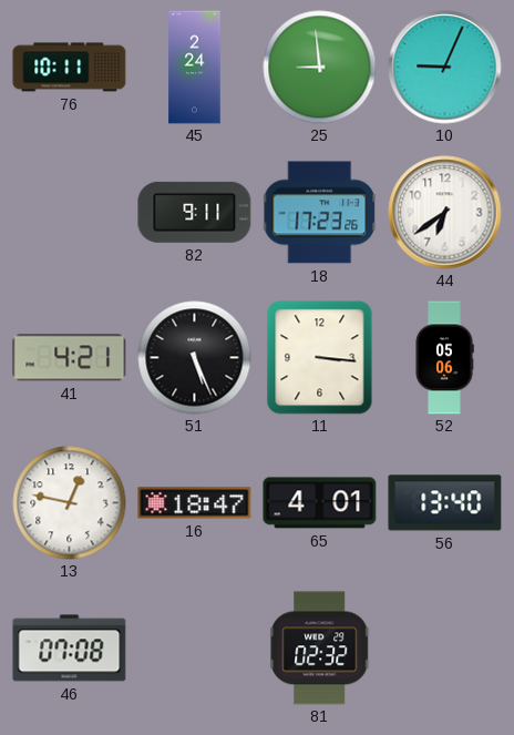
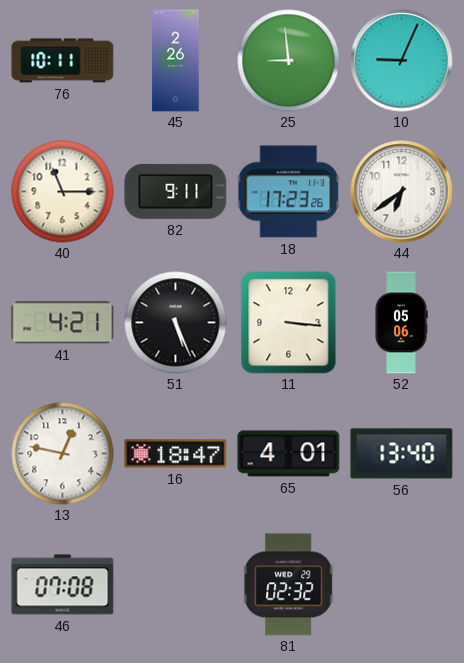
45: 2:24 -> 2:26 (176, 61)
40: none -> 11:15 (63, 192)
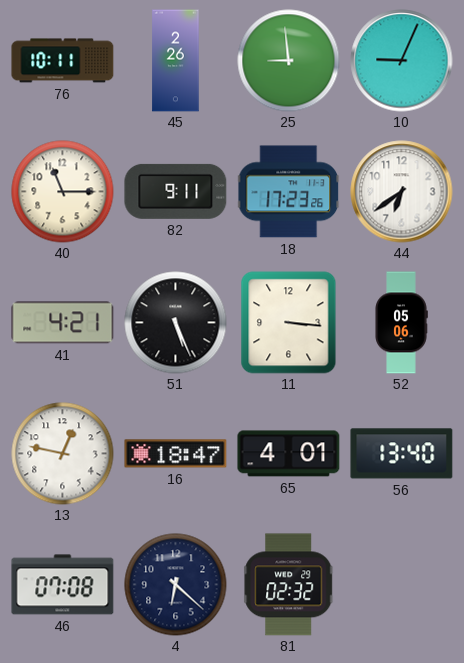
4: none -> 6:22 (176, 585)
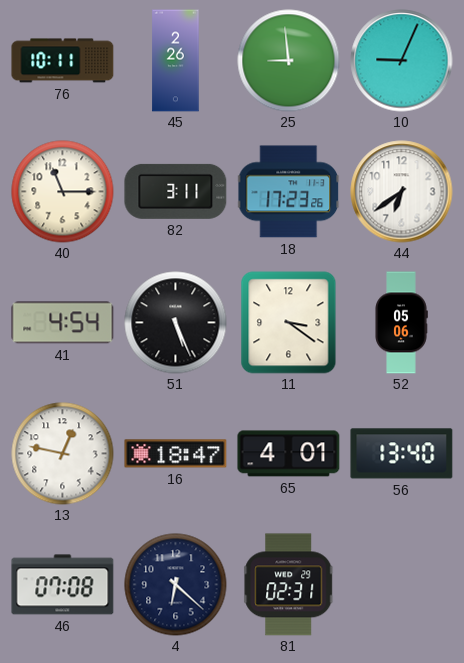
82: 9:11 -> 3:11 (176, 191)
41: 4:21 -> 4:54 (63, 323)
11: 3:16 -> 3:21 (289, 323)
81: 02:32 -> 02:31 (289, 585)
